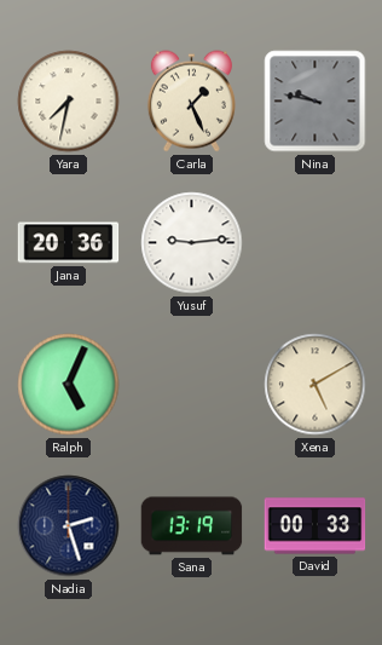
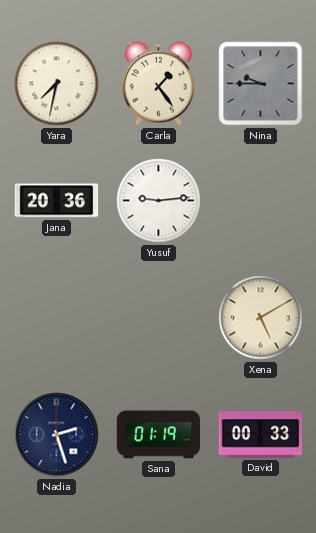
Carla: 1:26 -> 1:24 (158, 84)
Nina: 9:47 -> 9:45 (261, 84)
Ralph: 5:04 -> none (69, 385)
Sana: 13:19 -> 01:19 (159, 435)
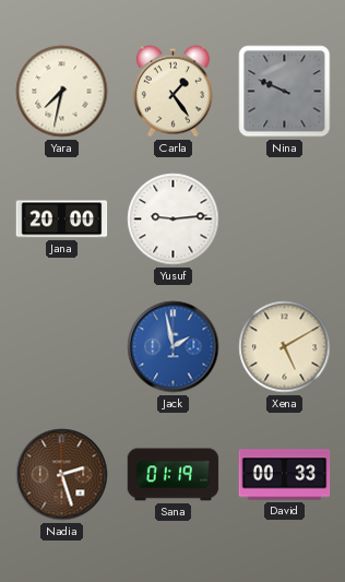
Nina: 9:45 -> 9:49 (285, 92)
Jana: 20:36 -> 20:00 (62, 219)
Jack: none -> 1:58 (174, 347)
Nadia dial: navy -> brown (62, 475)
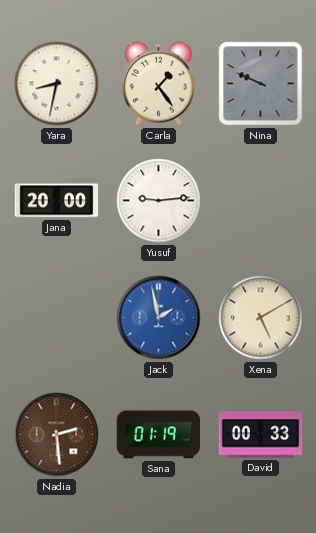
Yara: 7:32 -> 8:32 (57, 84)
Nadia: 2:27 -> 2:29 (57, 435)
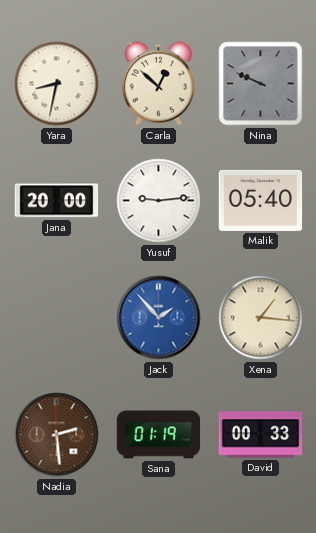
Carla: 1:24 -> 12:52 (158, 84)
Malik: none -> 05:40 (261, 200)
Jack: 1:58 -> 1:53 (159, 318)
Xena: 5:10 -> 1:16 (261, 318)
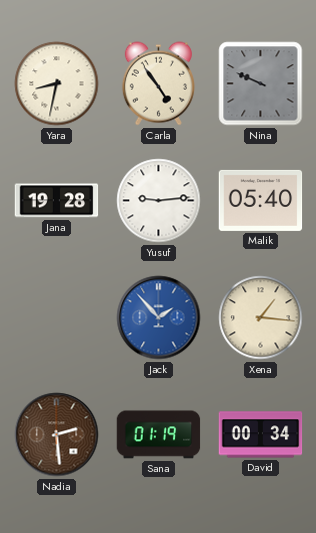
Carla: 12:52 -> 4:54 (158, 84)
Jana: 20:00 -> 19:28 (57, 201)
David: 00:33 -> 00:34 (261, 435)
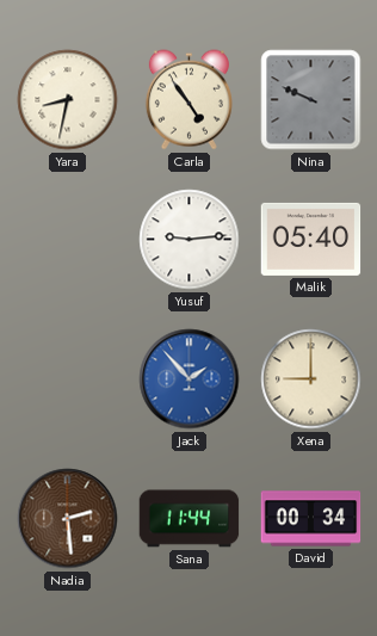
Jana: 19:28 -> none (57, 201)
Xena: 1:16 -> 9:00 (311, 379)
Sana: 01:19 -> 11:44 (190, 519)
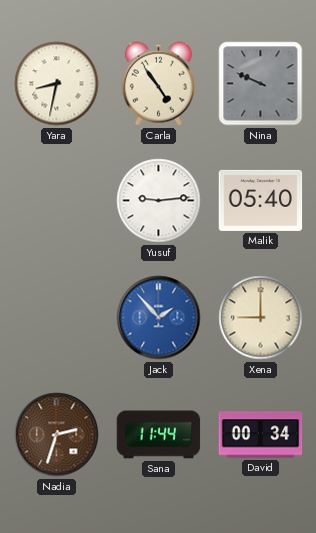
Nadia: 2:29 -> 2:33 (57, 435)
